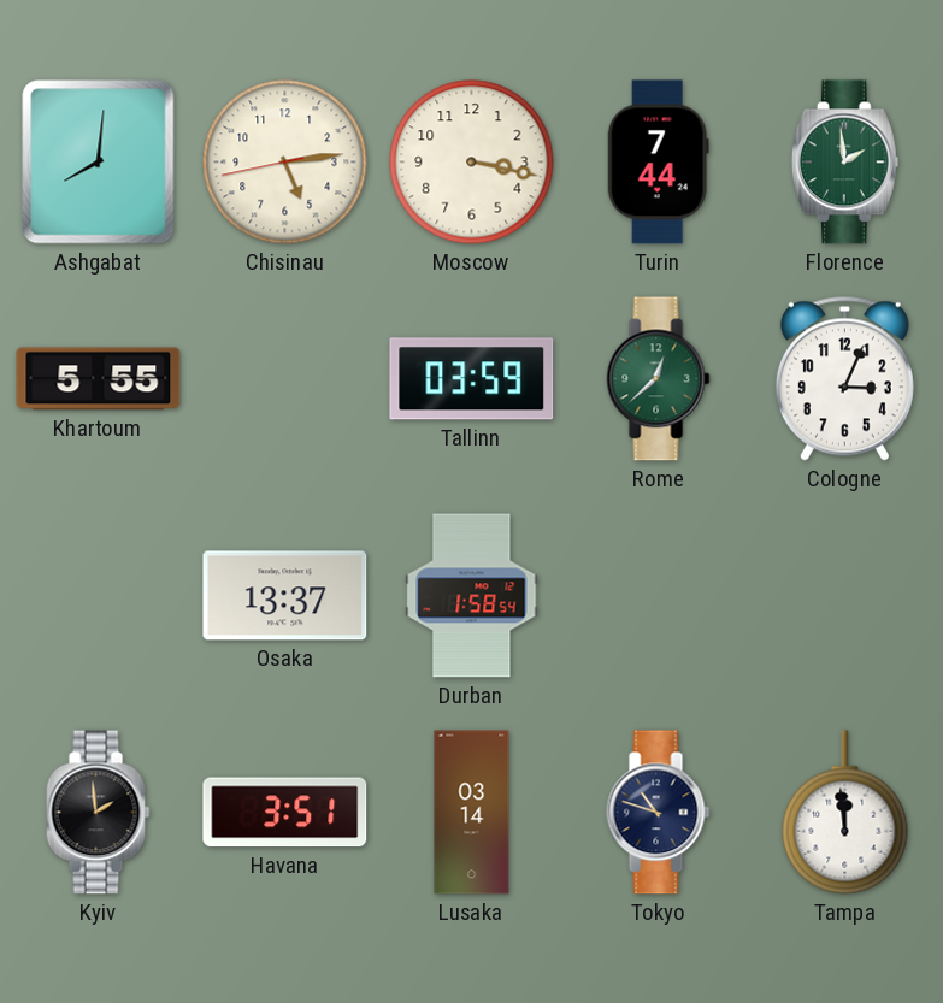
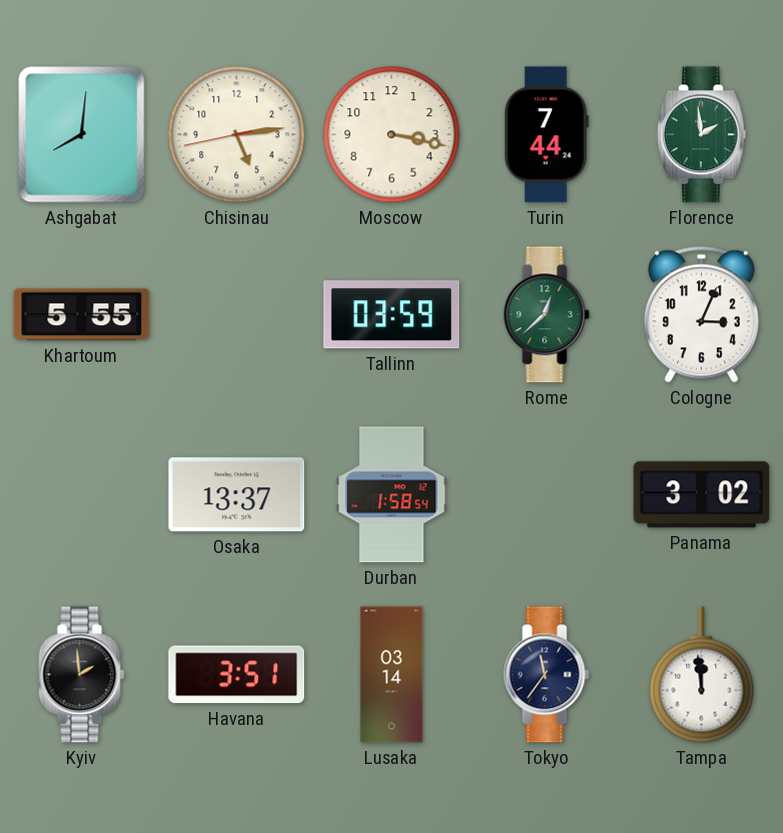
Panama: none -> 3:02 (702, 495)
Tokyo: 10:48 -> 11:36 (547, 675)
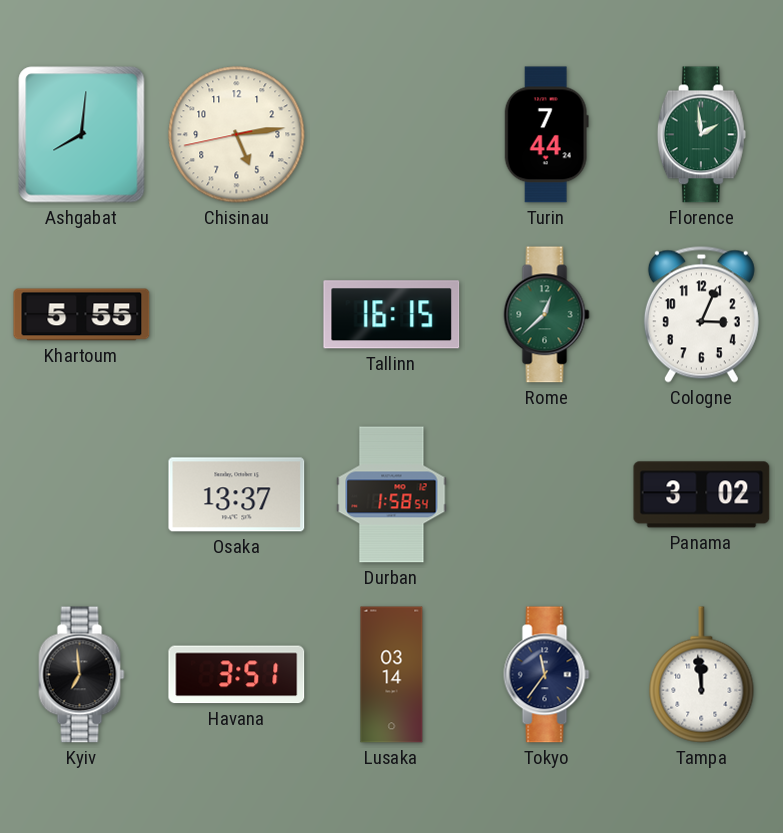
Moscow: 3:17 -> none (392, 135)
Tallinn: 03:59 -> 16:15 (392, 315)
Kyiv: 1:59 -> 6:59 (82, 675)
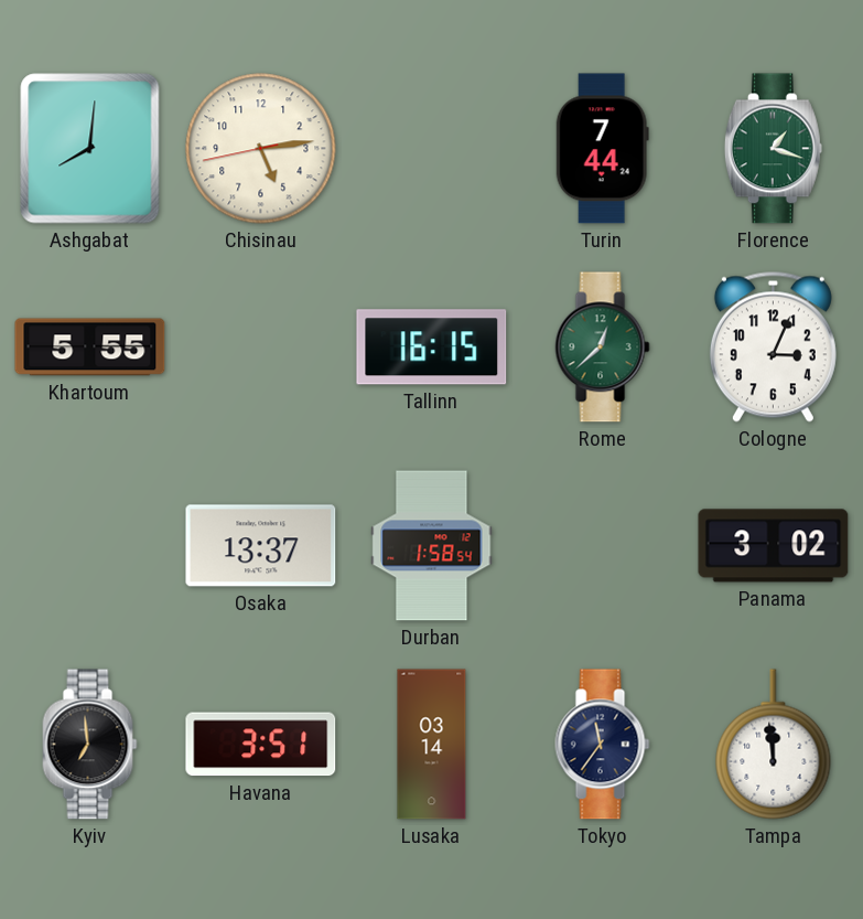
Florence: 1:59 -> 1:18 (773, 149)
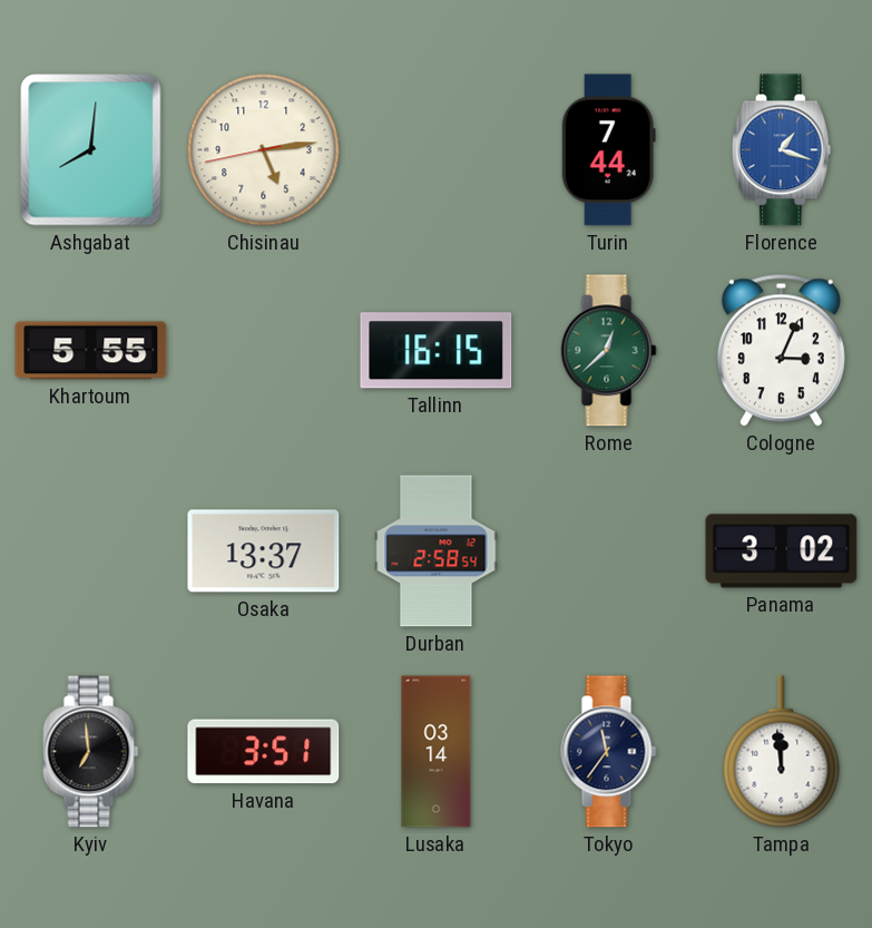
Florence dial: green -> blue (781, 150)
Durban: 1:58 -> 2:58 (437, 551)
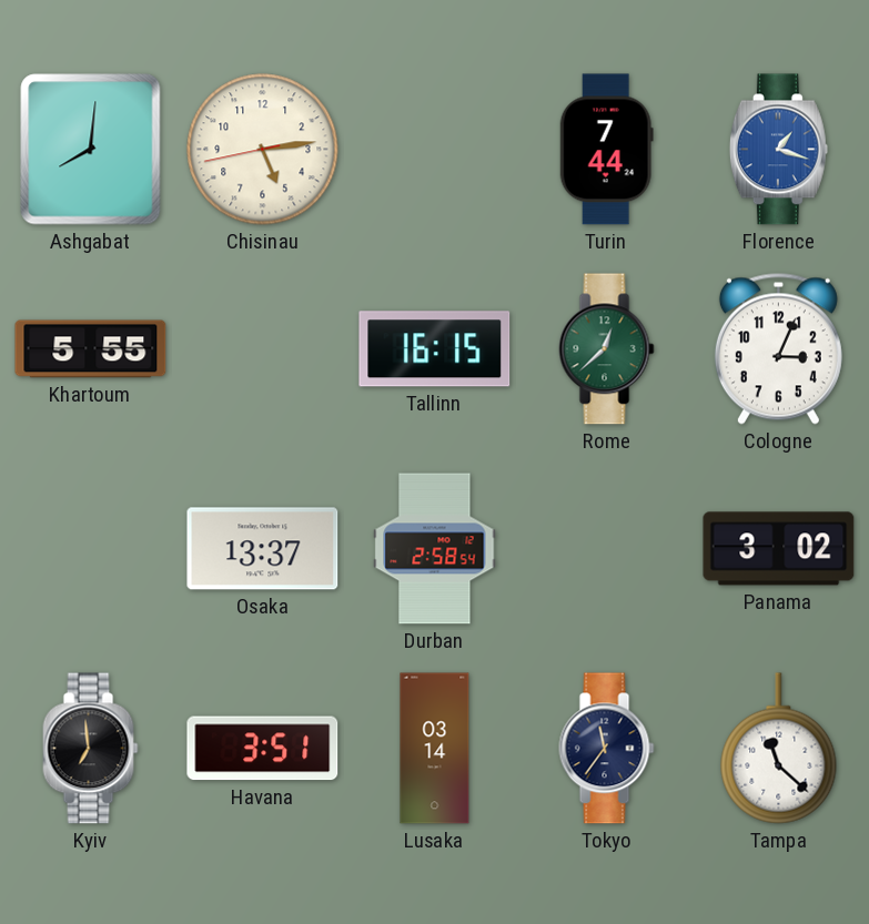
Tampa: 11:59 -> 11:22 (779, 749)
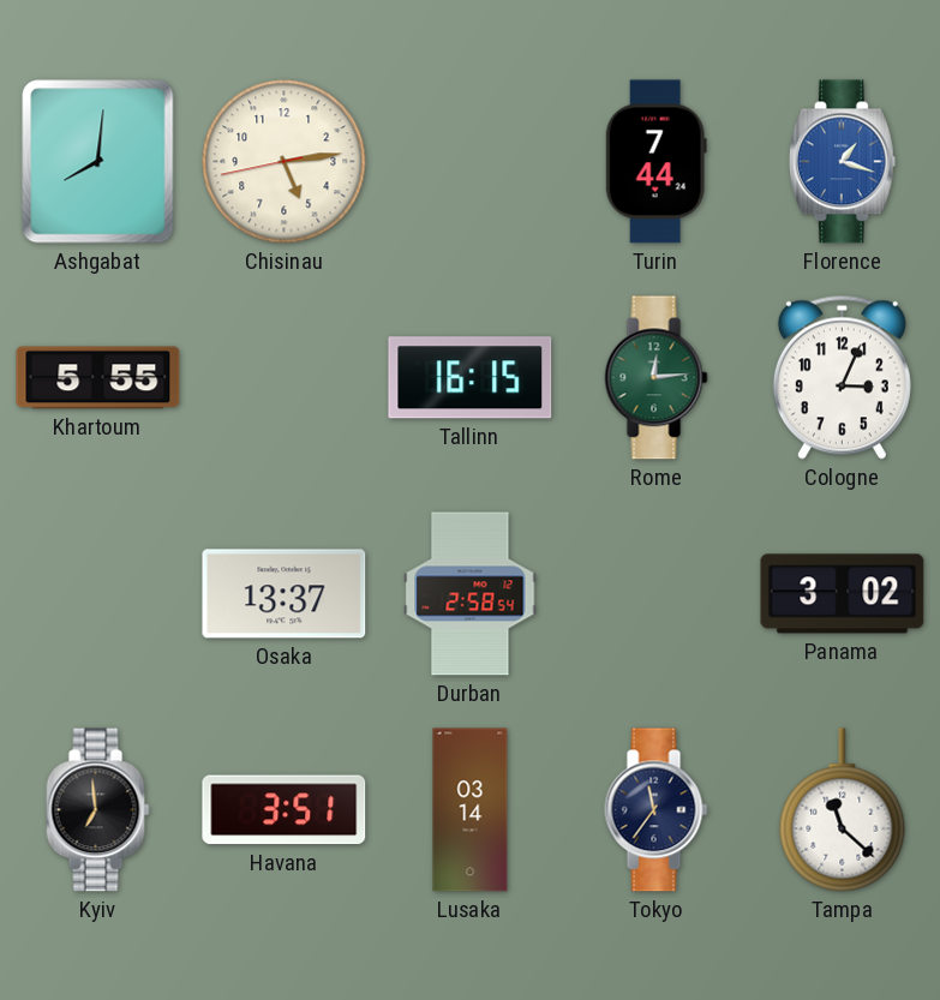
Rome: 12:38 -> 12:14 (657, 378)
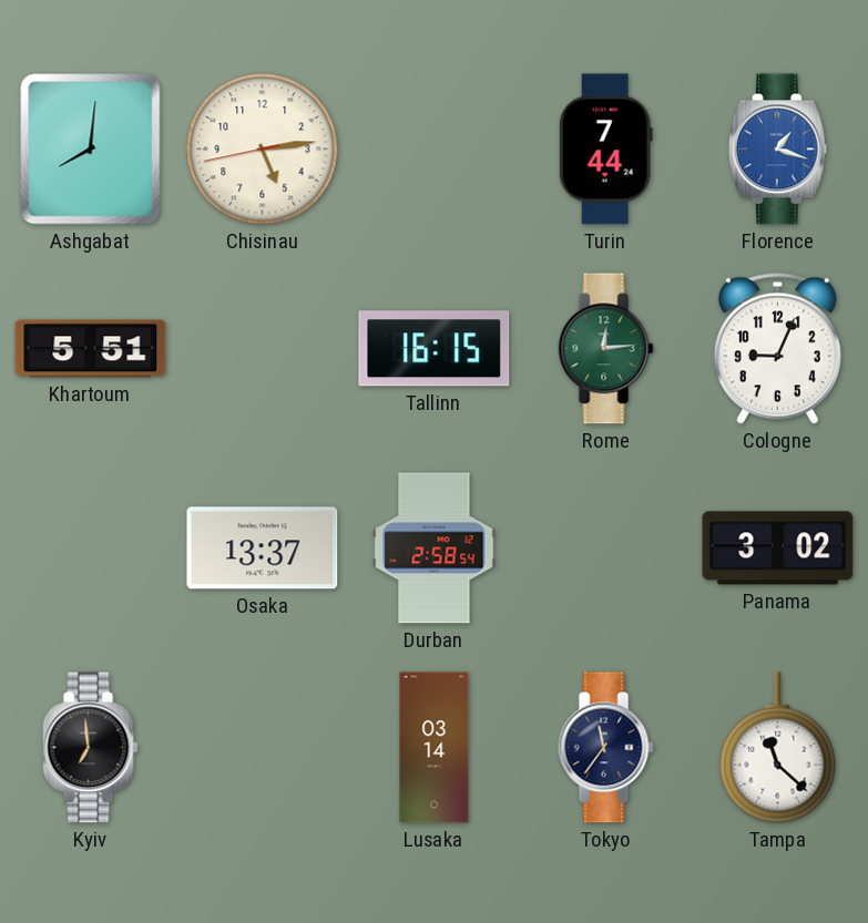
Khartoum: 5:55 -> 5:51 (91, 349)
Cologne: 3:04 -> 9:04 (777, 348)
Havana: 3:51 -> none (285, 810)
